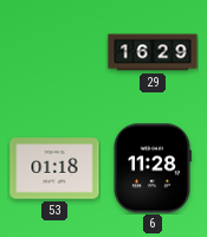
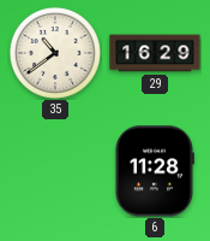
35: none -> 10:39 (55, 53)
53: 01:18 -> none (54, 168)
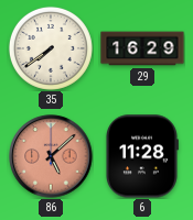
35: 10:39 -> 7:39 (51, 48)
86: none -> 5:08 (51, 156)
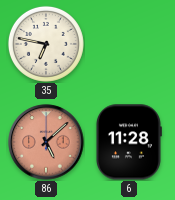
35: 7:39 -> 6:47 (46, 44)
29: 16:29 -> none (142, 48)
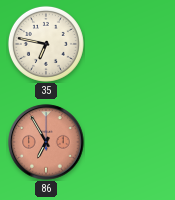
86: 5:08 -> 6:55 (46, 142)
6: 11:28 -> none (128, 142)
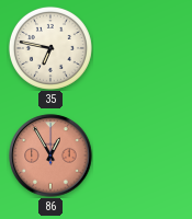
86: 6:55 -> 12:55 (50, 155)
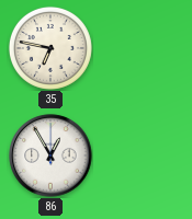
86 dial: salmon -> white (50, 155)
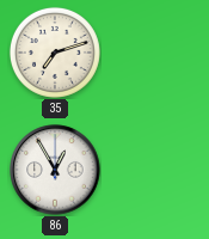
35: 6:47 -> 7:12 (55, 53)
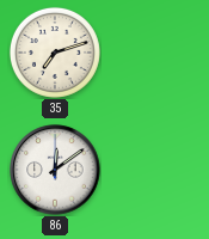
86: 12:55 -> 12:09 (55, 170)
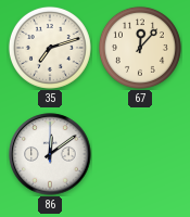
67: none -> 12:07 (140, 48)
